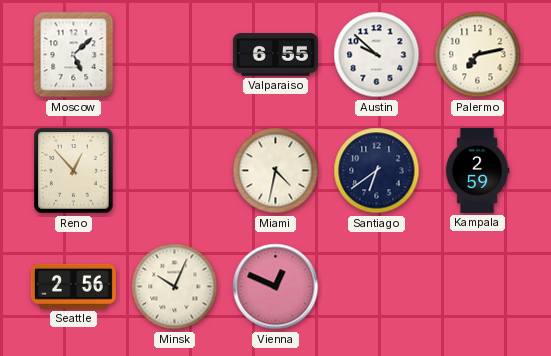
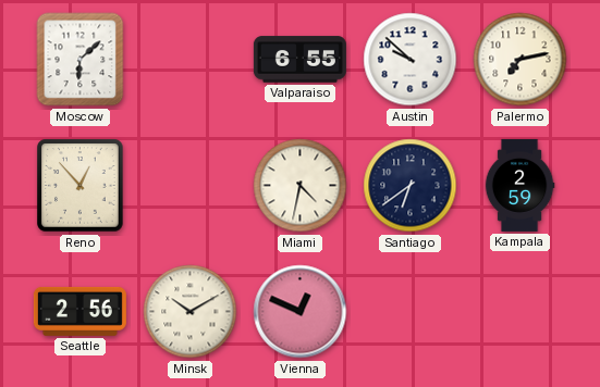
Moscow: 5:08 -> 6:08 (81, 60)
Minsk: 10:04 -> 10:10 (191, 312)
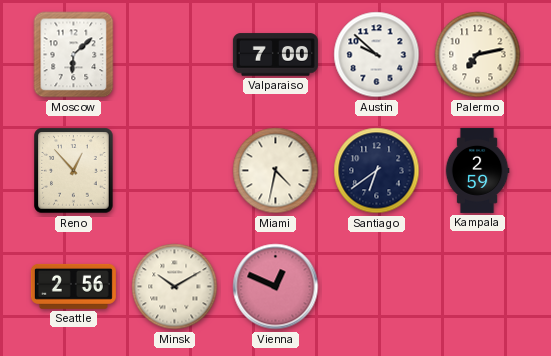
Valparaiso: 6:55 -> 7:00 (275, 55)
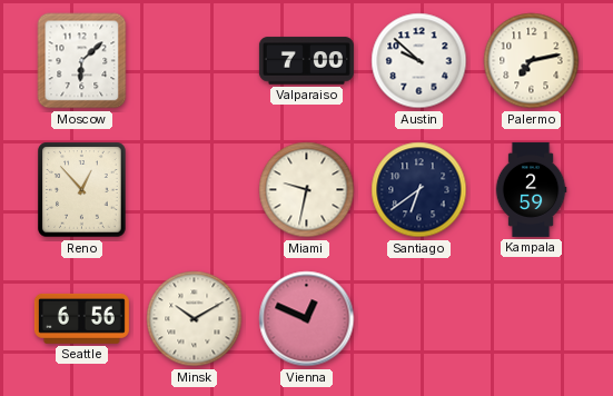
Miami: 4:32 -> 9:32 (307, 190)
Seattle: 2:56 -> 6:56 (81, 318)
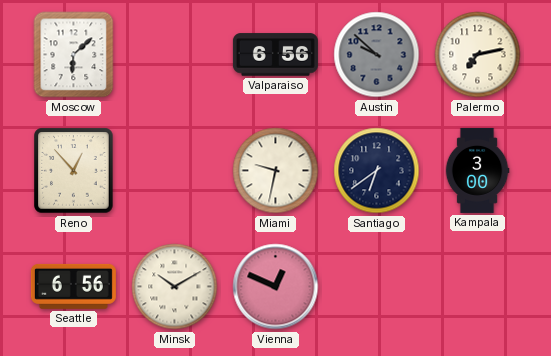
Valparaiso: 7:00 -> 6:56 (275, 55)
Austin dial: white -> grey (377, 55)
Kampala: 2:59 -> 3:00 (477, 170)
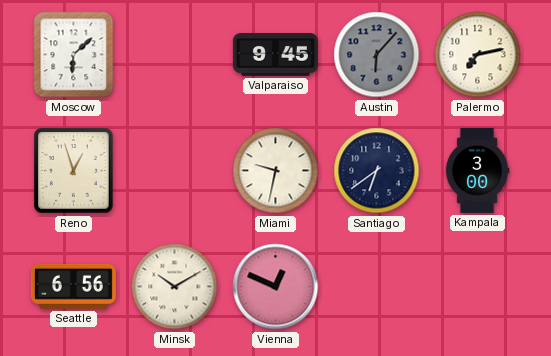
Valparaiso: 6:56 -> 9:45 (275, 55)
Austin: 9:52 -> 6:07 (377, 55)
Reno: 12:53 -> 12:57 (74, 171)
